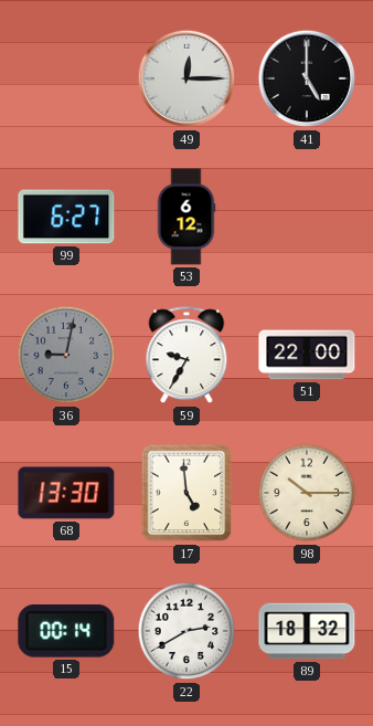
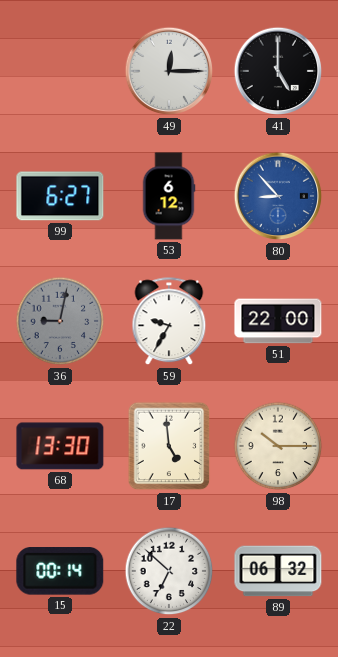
80: none -> 8:53 (278, 196)
22: 2:40 -> 6:52 (169, 571)
89: 18:32 -> 06:32 (278, 571)
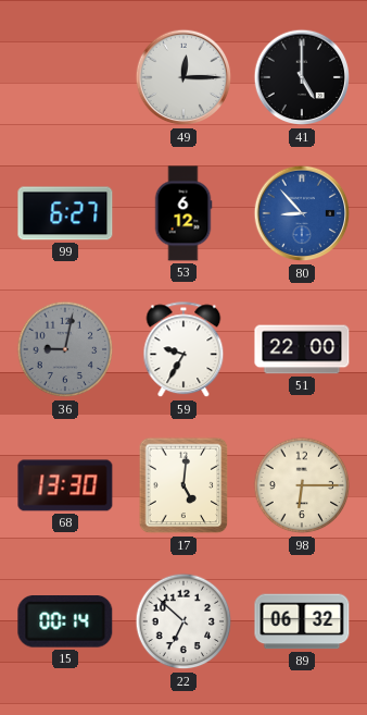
17: 4:59 -> 5:01 (184, 485)
98: 10:15 -> 6:15 (302, 485)
